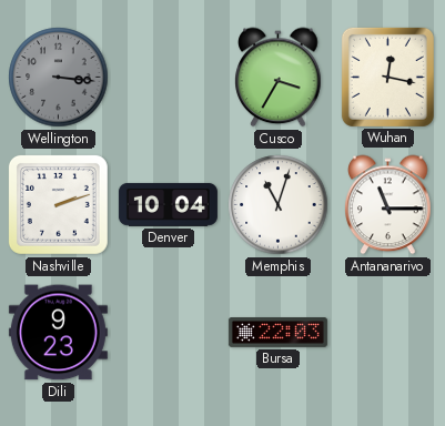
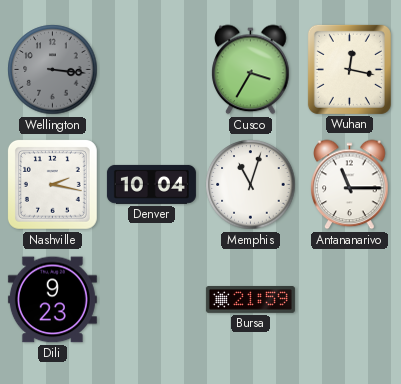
Nashville: 2:12 -> 2:17 (52, 184)
Bursa: 22:03 -> 21:59 (250, 300)
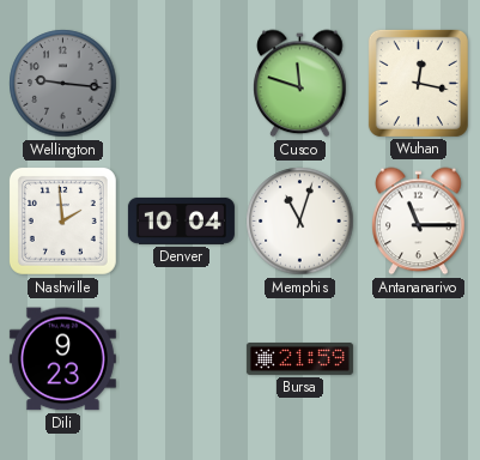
Wellington: 3:16 -> 9:16 (63, 84)
Cusco: 3:35 -> 11:48 (300, 84)
Nashville: 2:17 -> 1:59 (62, 220)
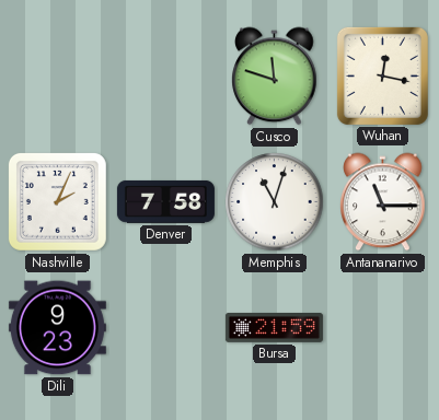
Wellington: 9:16 -> none (63, 84)
Nashville: 1:59 -> 2:04 (57, 201)
Denver: 10:04 -> 7:58 (165, 201)
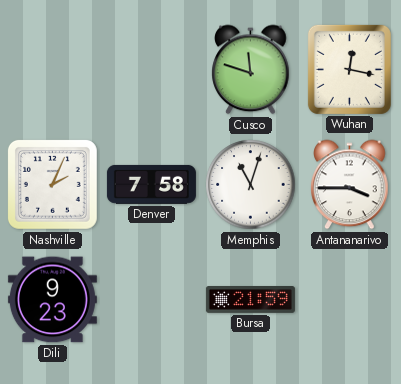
Antananarivo: 11:15 -> 3:45 (350, 185)
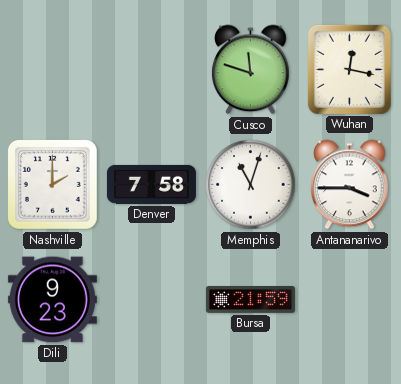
Nashville: 2:04 -> 2:00 (52, 184)
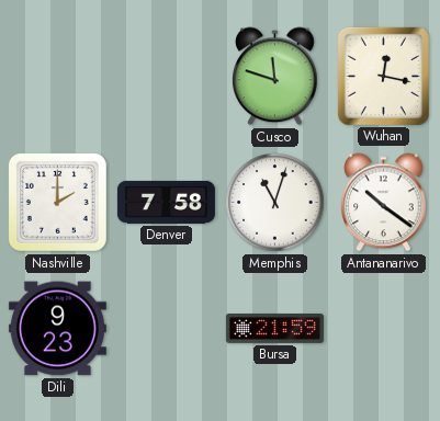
Antananarivo: 3:45 -> 10:21 (384, 203)
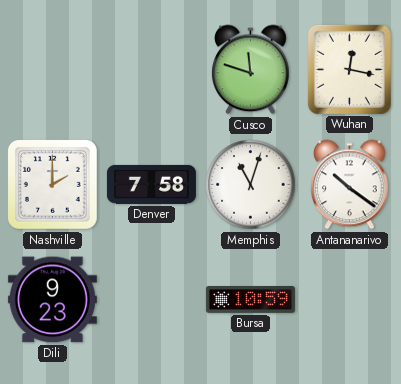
Bursa: 21:59 -> 10:59 (250, 300)
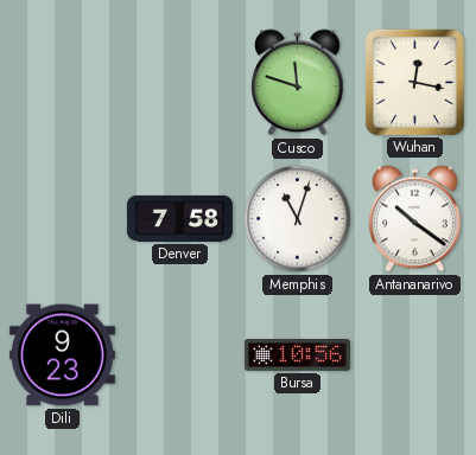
Nashville: 2:00 -> none (52, 184)
Bursa: 10:59 -> 10:56 (297, 355)
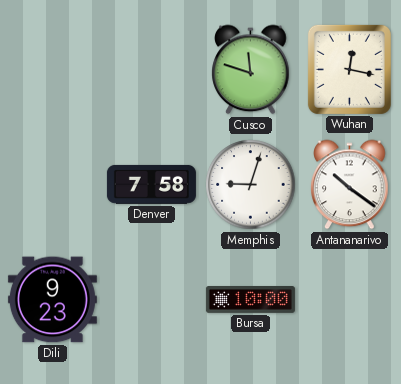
Memphis: 11:03 -> 9:03 (251, 185)
Bursa: 10:56 -> 10:00 (250, 300)
